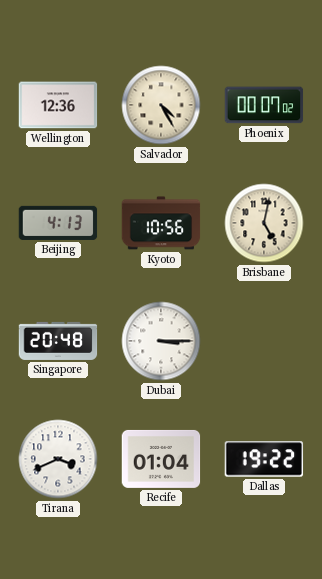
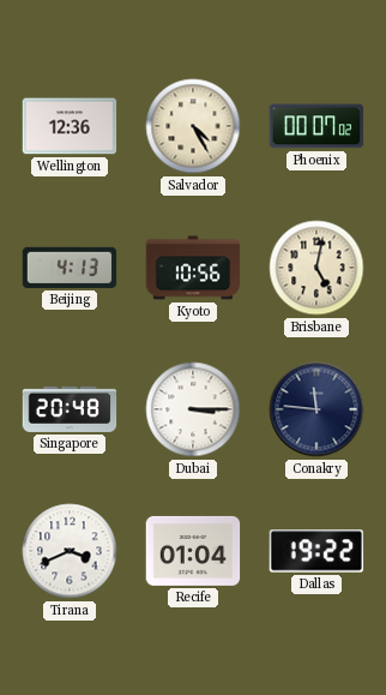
Conakry: none -> 11:46 (316, 409)
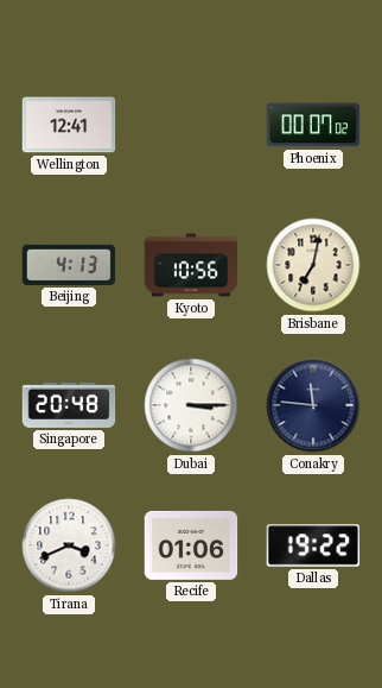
Wellington: 12:36 -> 12:41 (69, 125)
Salvador: 4:25 -> none (193, 126)
Brisbane: 5:02 -> 7:02 (313, 265)
Recife: 01:04 -> 01:06 (191, 545)
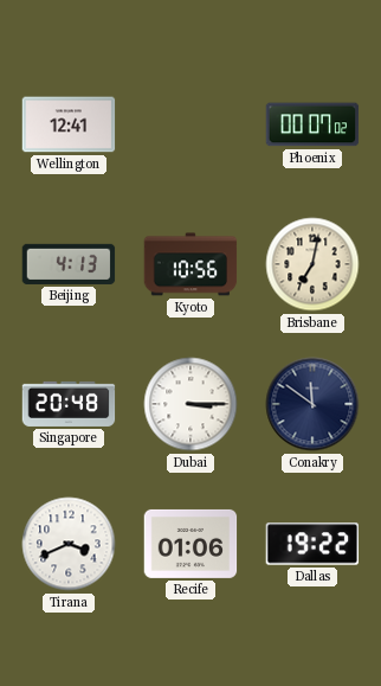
Conakry: 11:46 -> 11:51 (312, 404)
